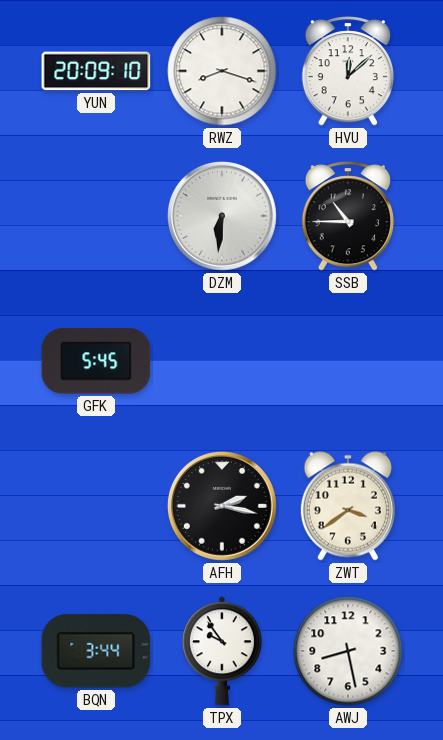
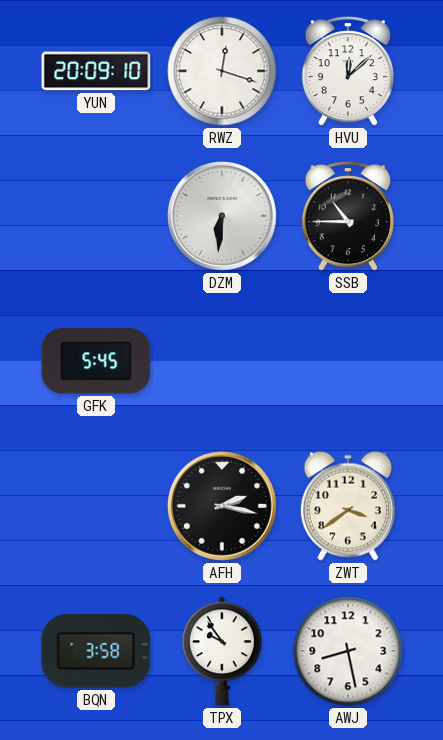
RWZ: 8:18 -> 12:18 (222, 71)
BQN: 3:44 -> 3:58 (96, 651)
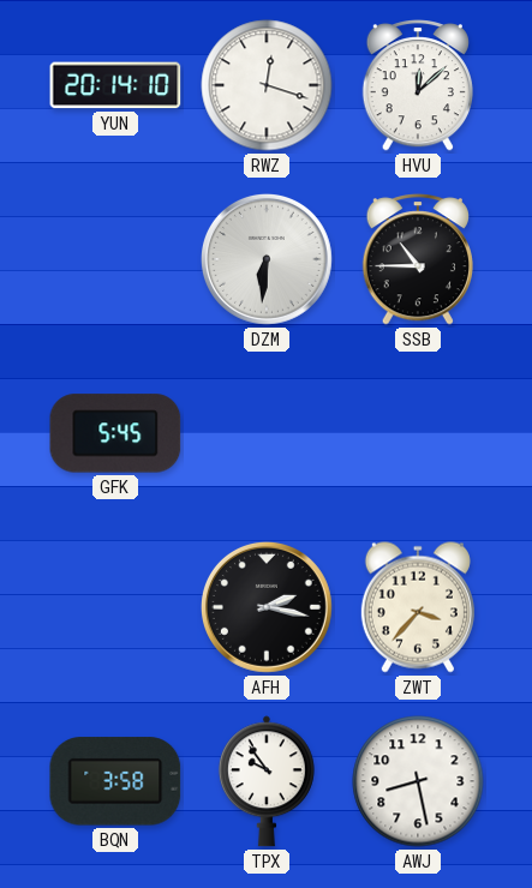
YUN: 20:09 -> 20:14 (115, 85)
ZWT: 3:39 -> 3:37 (418, 607)
